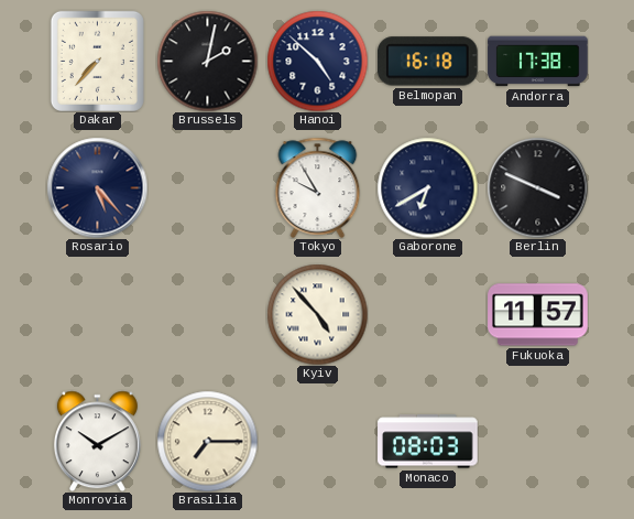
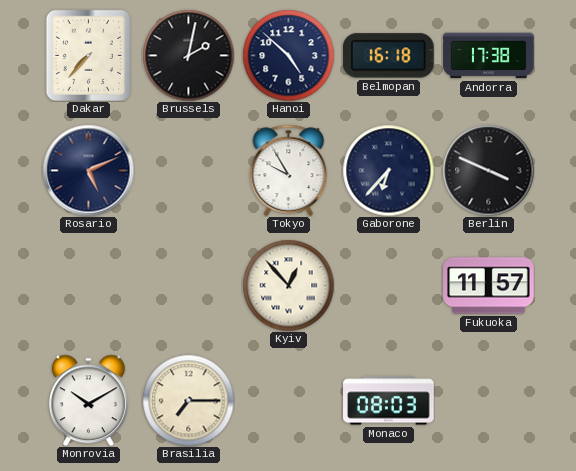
Rosario: 5:23 -> 5:11 (88, 170)
Gaborone: 6:40 -> 6:37 (388, 170)
Kyiv: 4:53 -> 12:53 (288, 285)
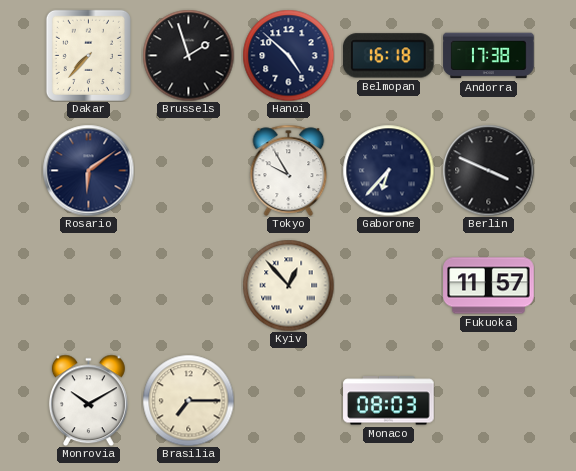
Brussels: 2:02 -> 1:57 (188, 55)
Rosario: 5:11 -> 6:09 (88, 170)
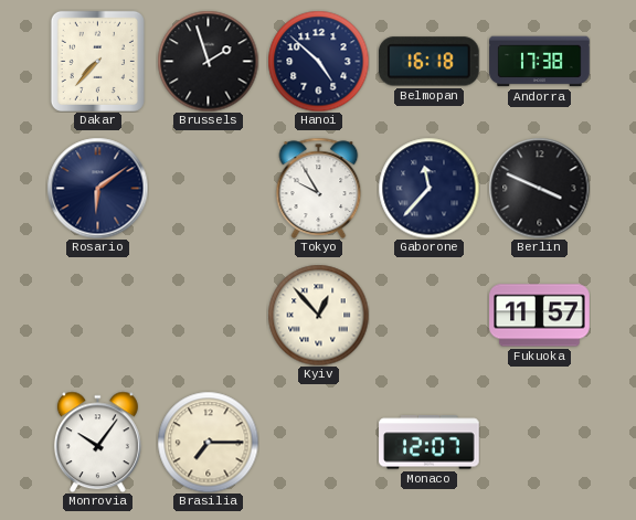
Gaborone: 6:37 -> 11:37 (428, 188)
Monrovia: 10:10 -> 10:06 (97, 442)
Monaco: 08:03 -> 12:07 (430, 443)
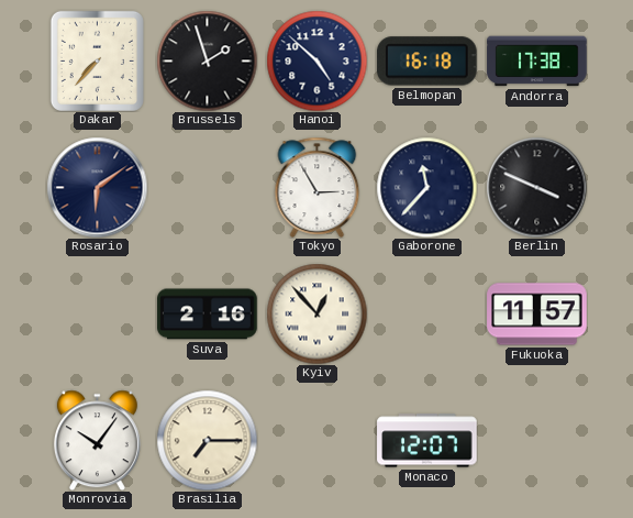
Tokyo: 9:55 -> 2:55 (318, 187)
Suva: none -> 2:16 (208, 315)
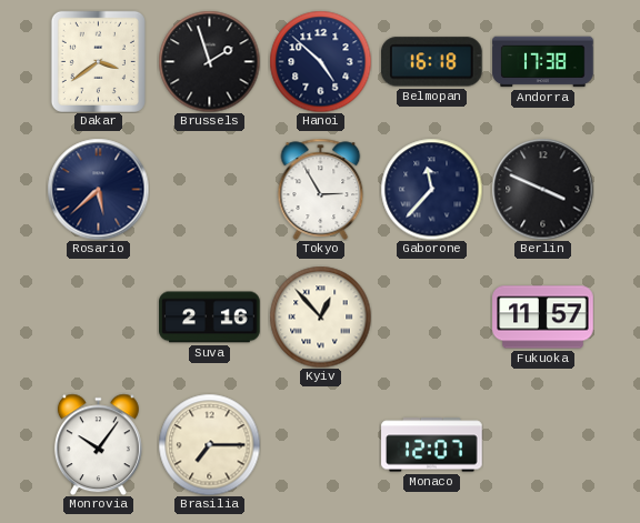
Dakar: 7:37 -> 3:39 (98, 61)
Rosario: 6:09 -> 5:38 (98, 189)
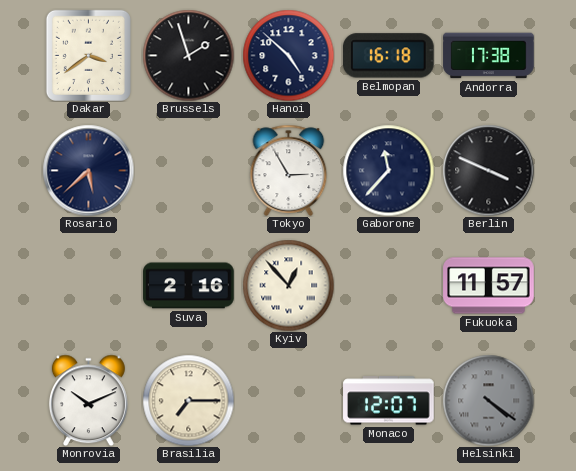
Monrovia: 10:06 -> 10:11 (88, 400)
Helsinki: none -> 4:21 (488, 400)
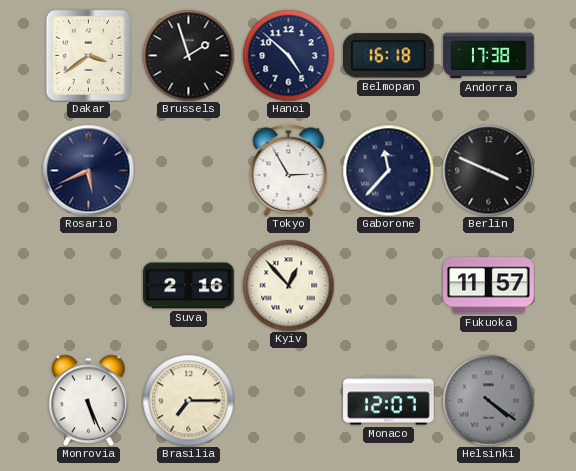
Rosario: 5:38 -> 5:41 (88, 170)
Monrovia: 10:11 -> 5:26 (88, 400)
